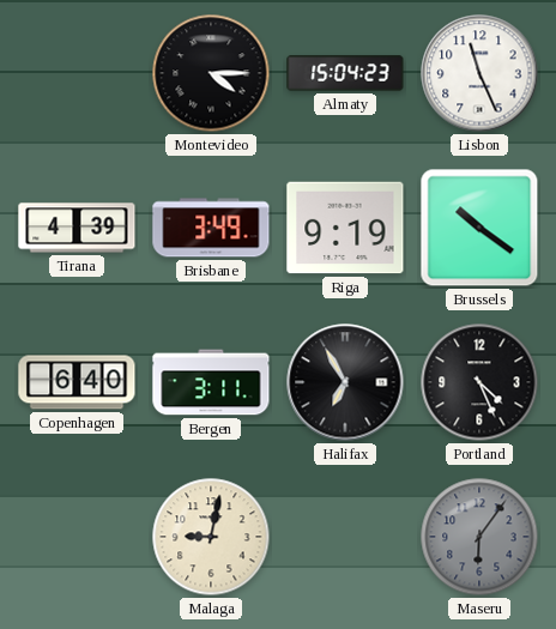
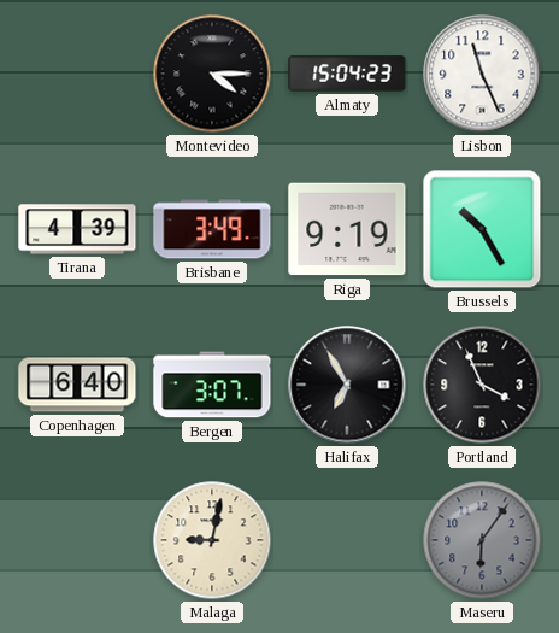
Brussels: 10:21 -> 10:25 (482, 229)
Bergen: 3:11 -> 3:07 (212, 385)
Portland: 4:26 -> 3:56 (482, 385)
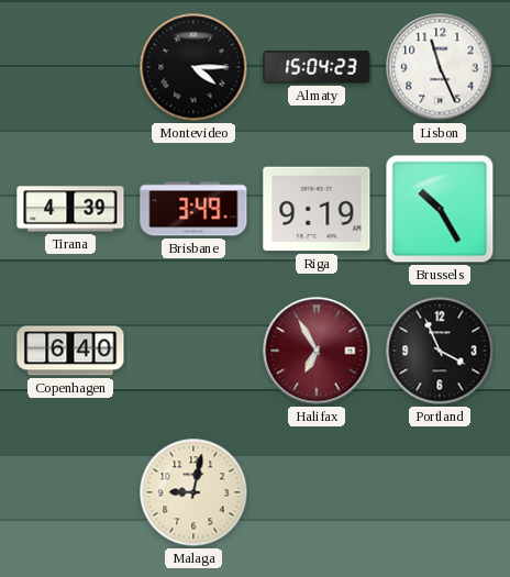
Bergen: 3:07 -> none (212, 385)
Halifax dial: black -> burgundy (317, 351)
Maseru: 6:06 -> none (482, 540)
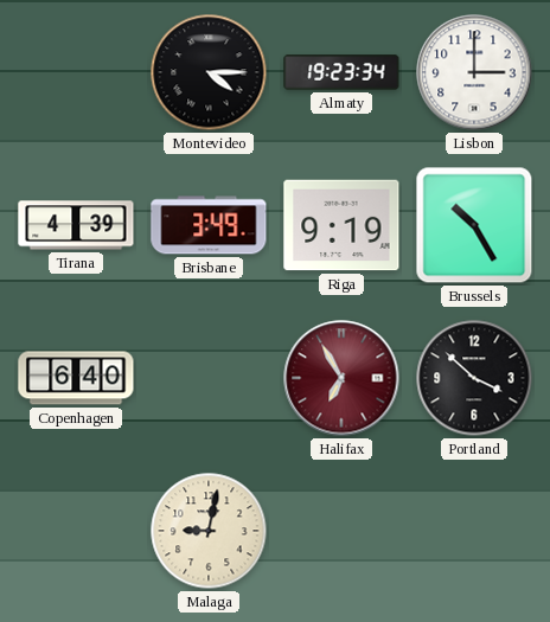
Almaty: 15:04 -> 19:23 (341, 72)
Lisbon: 11:26 -> 3:00 (474, 72)
Portland: 3:56 -> 3:52 (474, 378)
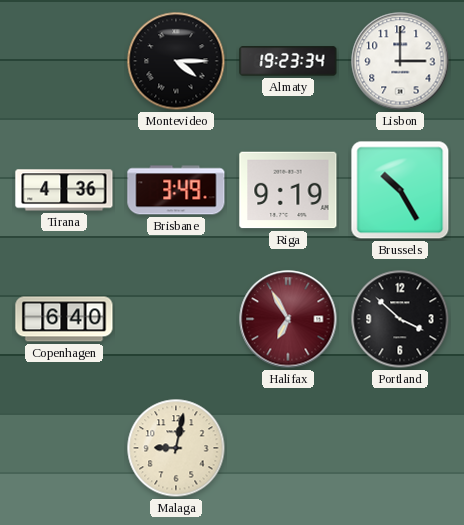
Tirana: 4:39 -> 4:36 (64, 190)
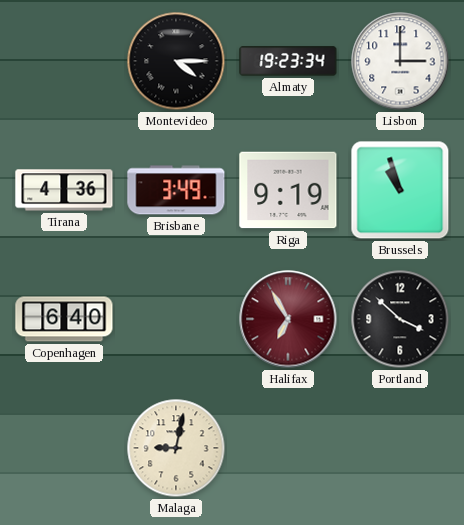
Brussels: 10:25 -> 10:57 (400, 190)
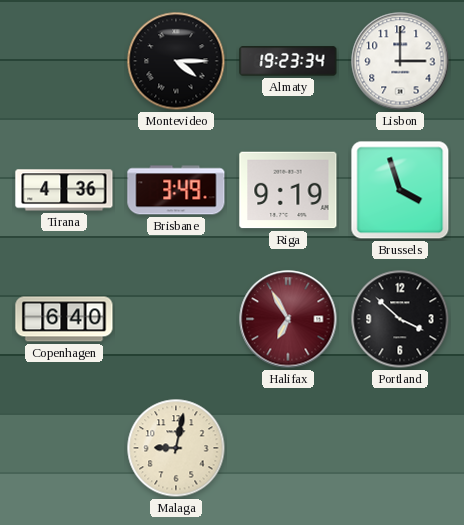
Brussels: 10:57 -> 3:57 (400, 190)
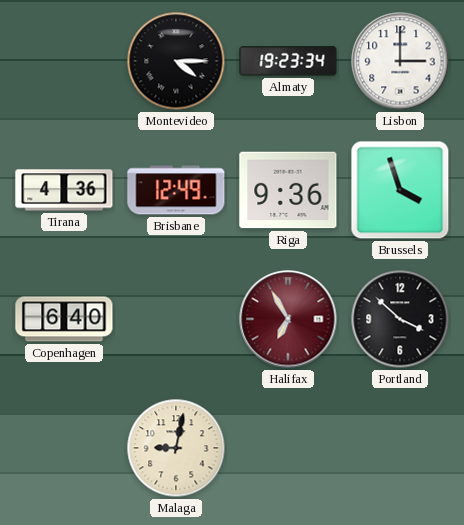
Brisbane: 3:49 -> 12:49 (176, 190)
Riga: 9:19 -> 9:36 (288, 190)
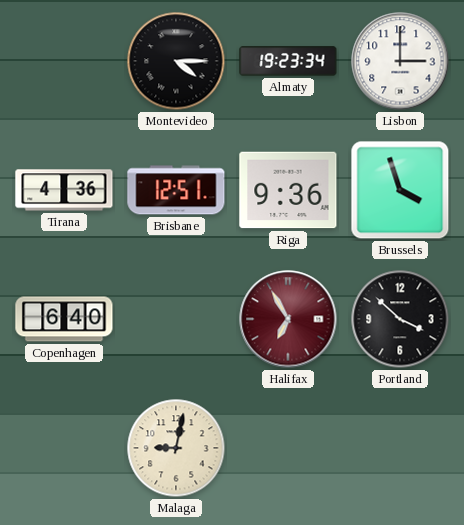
Brisbane: 12:49 -> 12:51 (176, 190)
